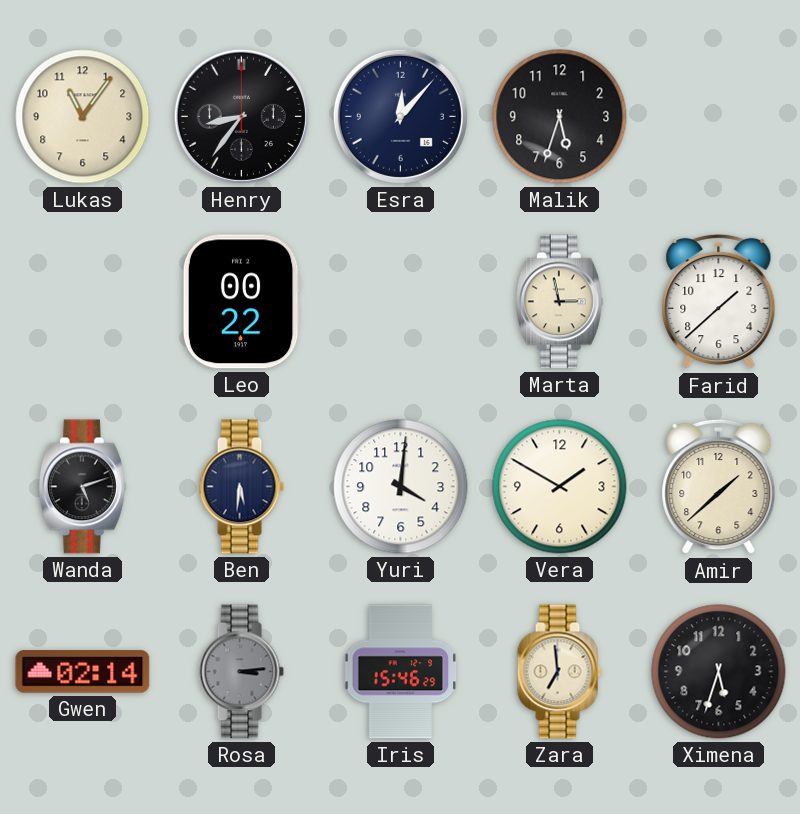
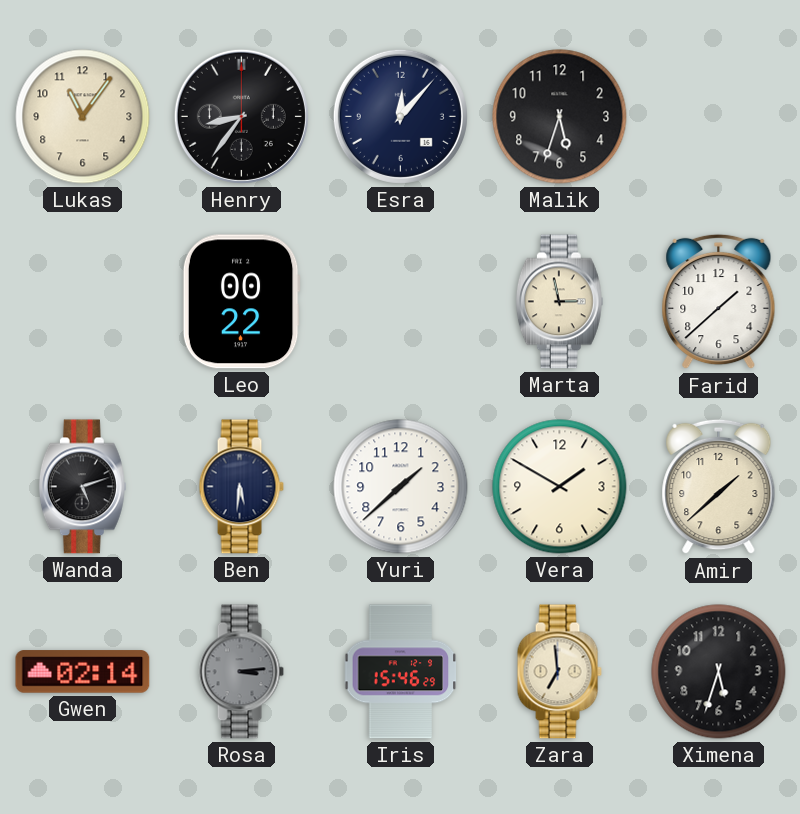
Yuri: 4:01 -> 1:38 (401, 487)
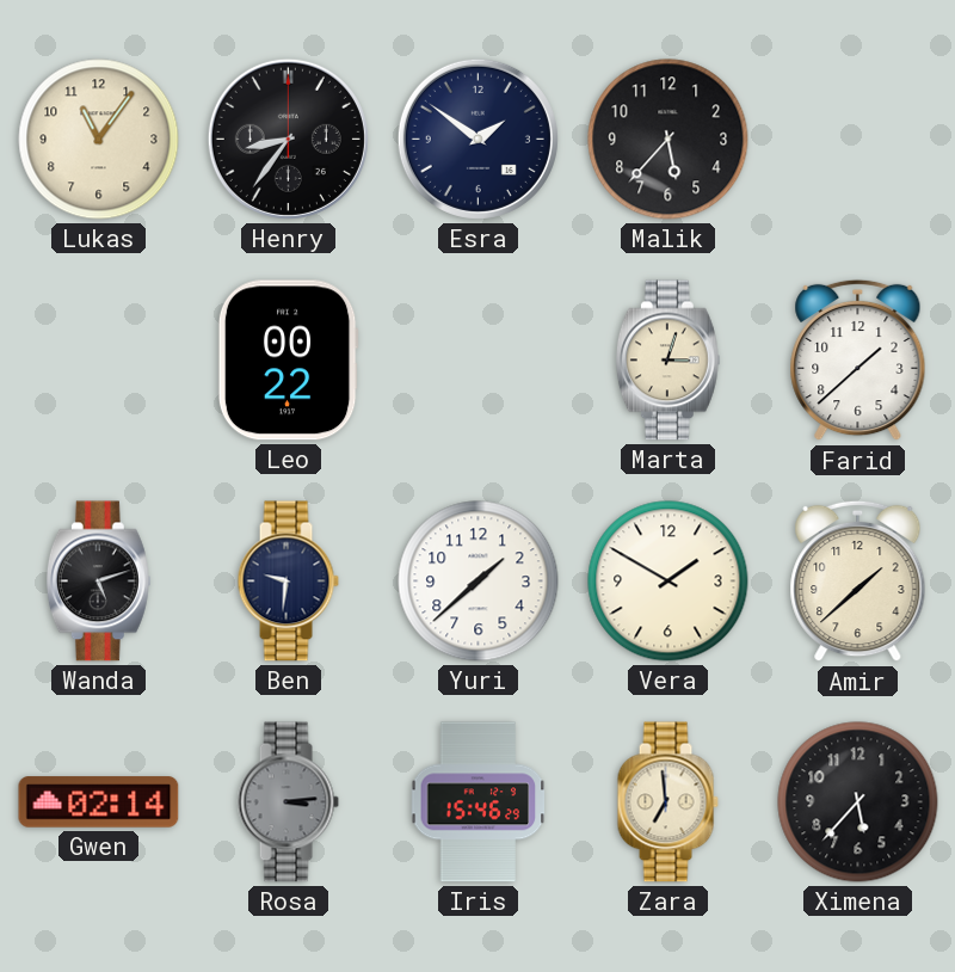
Esra: 12:07 -> 1:51 (478, 139)
Malik: 5:33 -> 5:37 (668, 140)
Marta: 2:58 -> 3:03 (667, 361)
Ben: 5:31 -> 9:31 (288, 582)
Ximena: 5:33 -> 5:37 (858, 802)
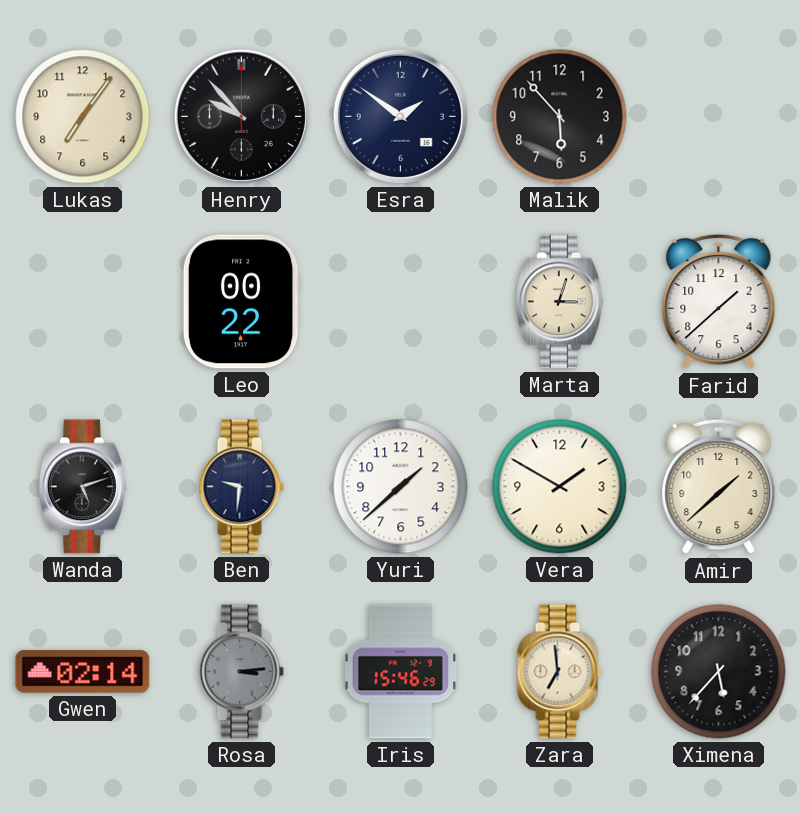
Lukas: 11:06 -> 7:06 (83, 117)
Henry: 8:36 -> 9:53 (241, 116)
Malik: 5:37 -> 5:53 (560, 117)
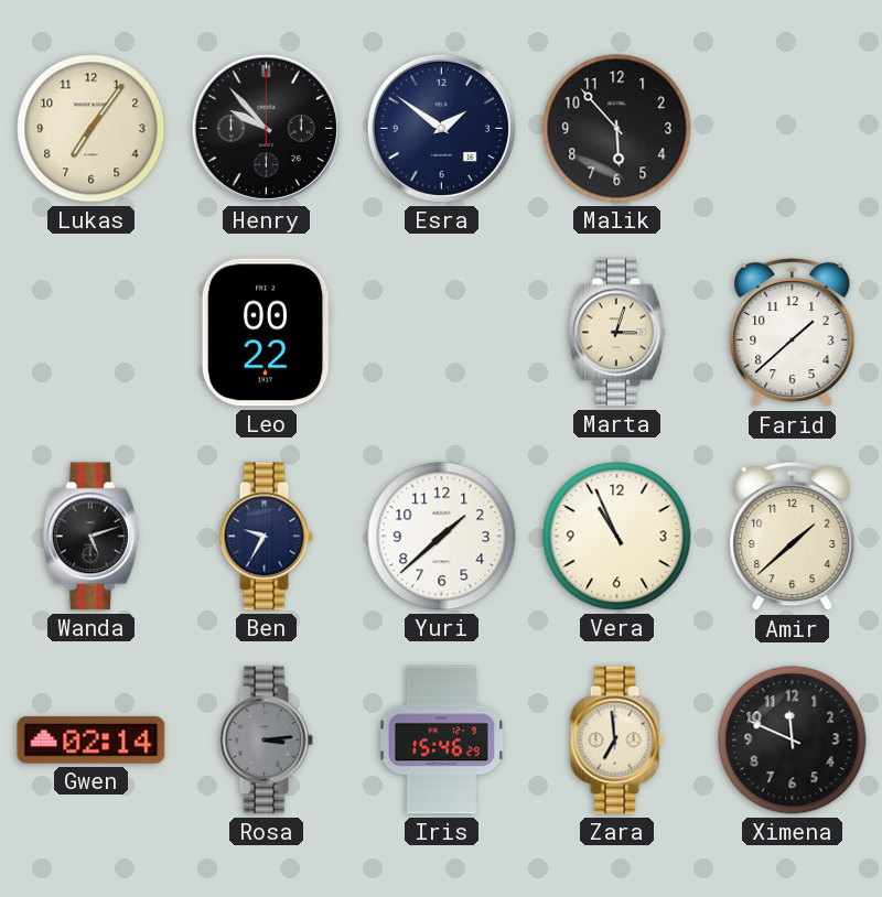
Ben: 9:31 -> 9:35 (266, 537)
Vera: 1:50 -> 10:56 (617, 537)
Ximena: 5:37 -> 11:49 (793, 741)
